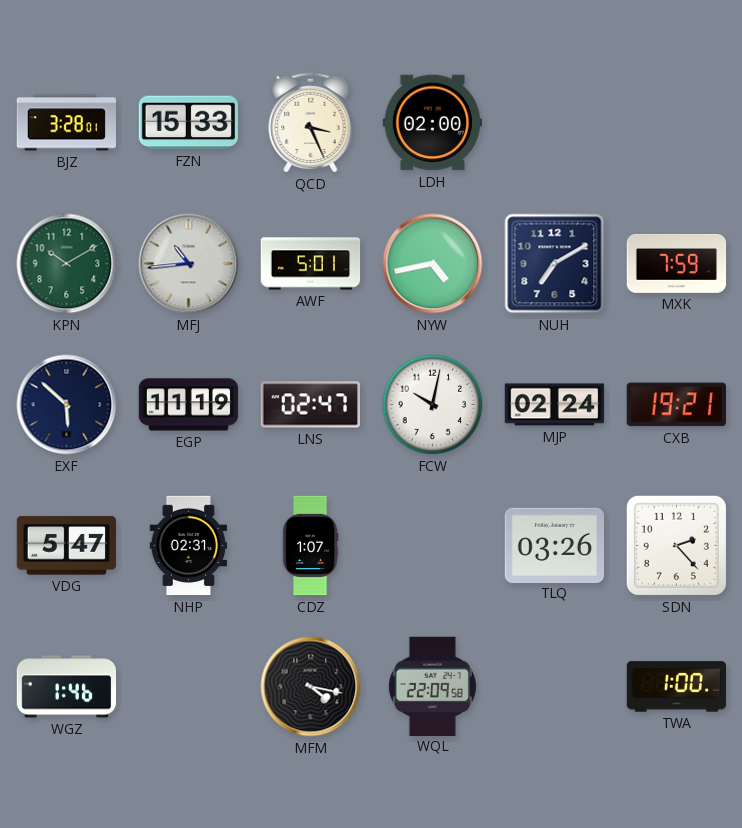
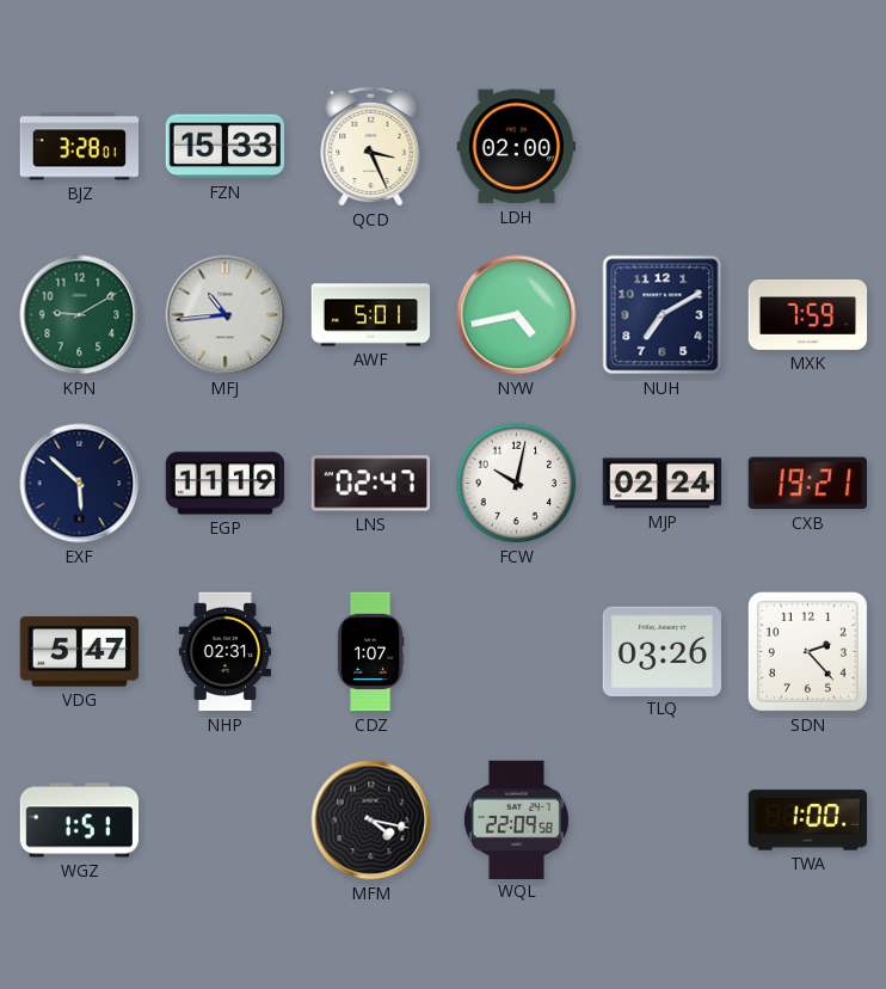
KPN: 10:10 -> 9:10 (80, 315)
WGZ: 1:46 -> 1:51 (80, 821)
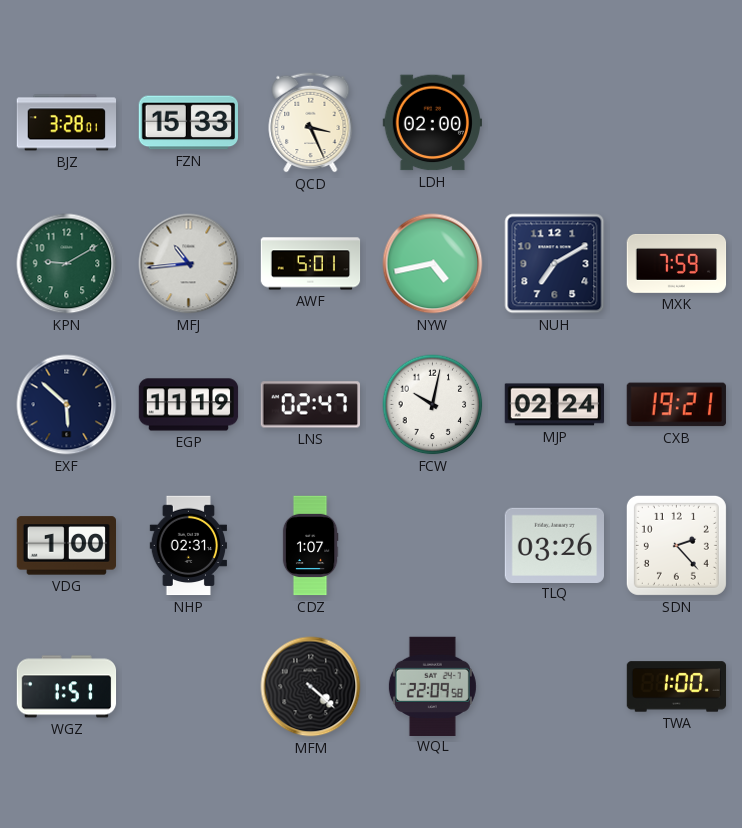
VDG: 5:47 -> 1:00 (66, 546)
MFM: 4:17 -> 4:22 (311, 687)
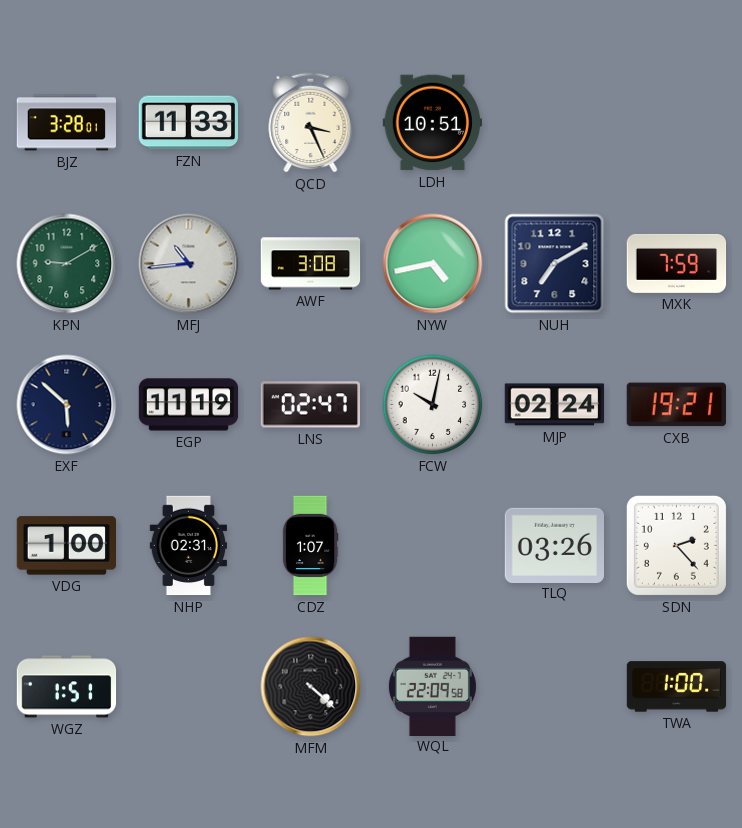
FZN: 15:33 -> 11:33 (188, 123)
LDH: 02:00 -> 10:51 (432, 123)
AWF: 5:01 -> 3:08 (311, 264)
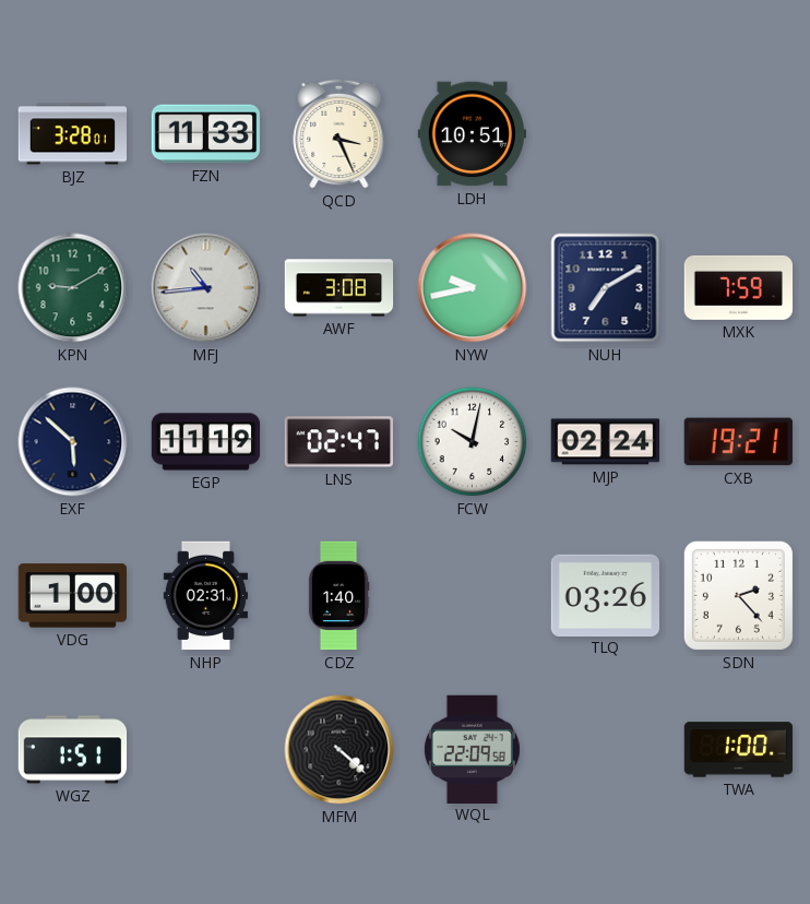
NYW: 4:43 -> 9:43 (473, 288)
CDZ: 1:07 -> 1:40 (338, 596)
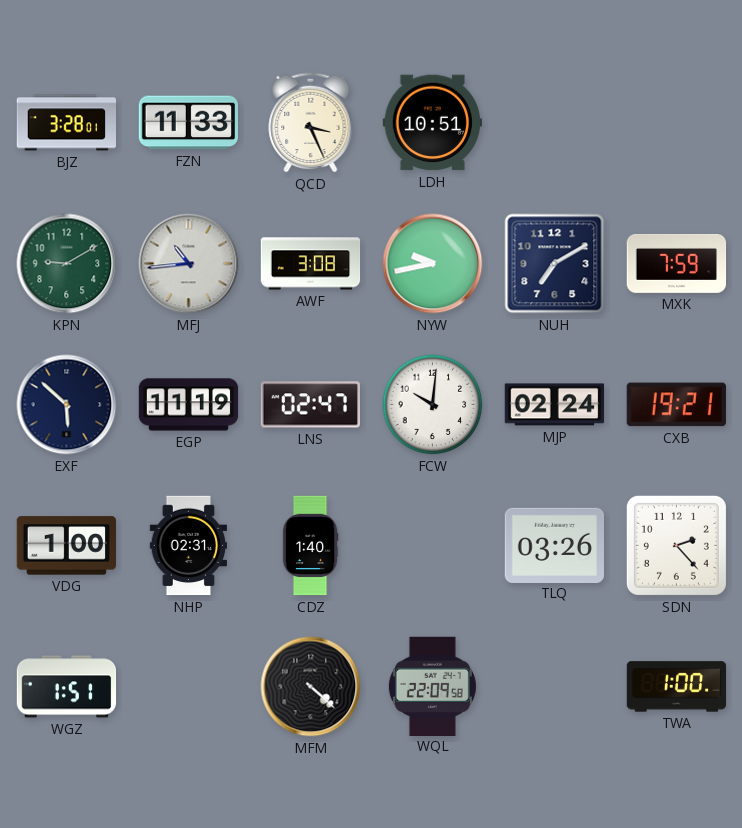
FCW: 10:02 -> 10:01 (433, 405)
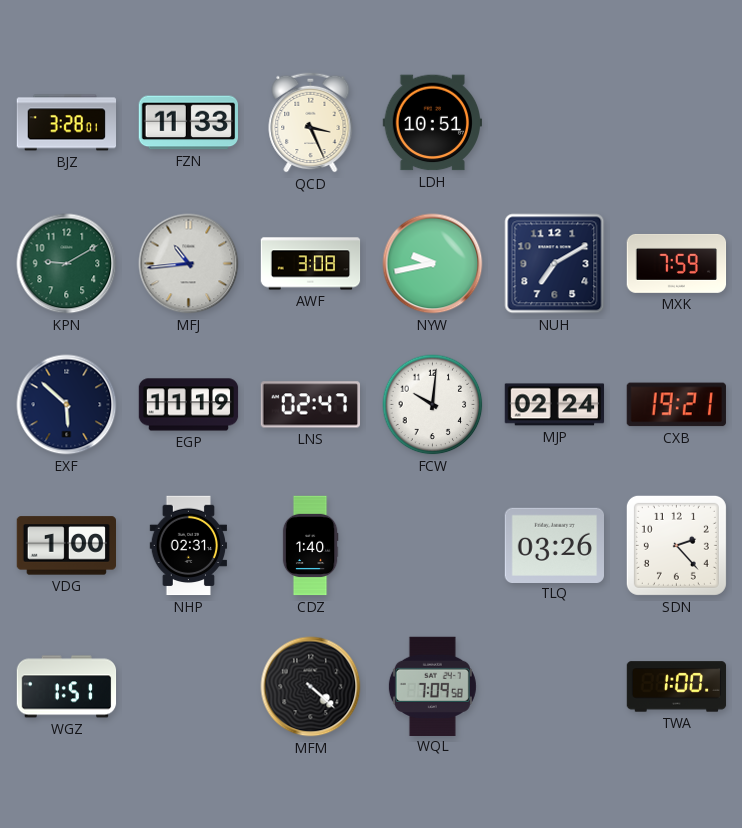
WQL: 22:09 -> 7:09 (432, 686)
